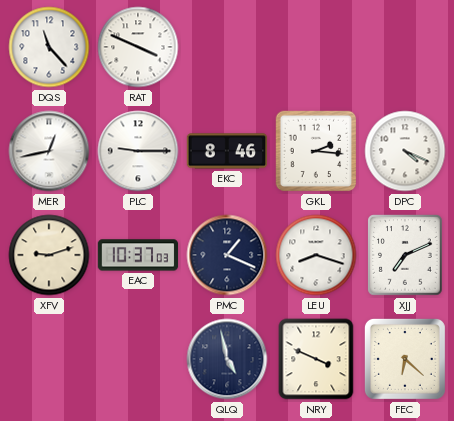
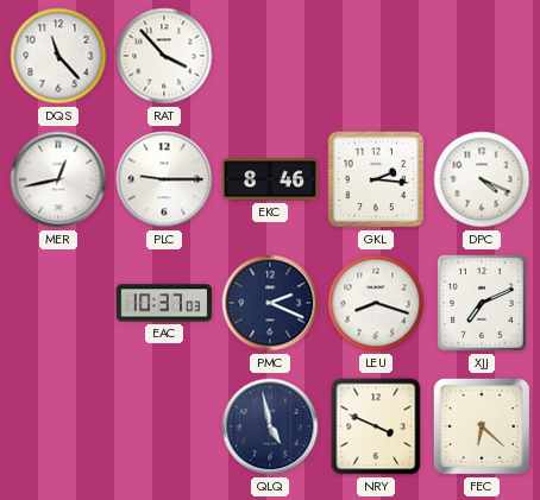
RAT: 3:49 -> 3:53 (164, 56)
XFV: 9:12 -> none (49, 255)
PMC: 1:19 -> 2:19 (270, 303)
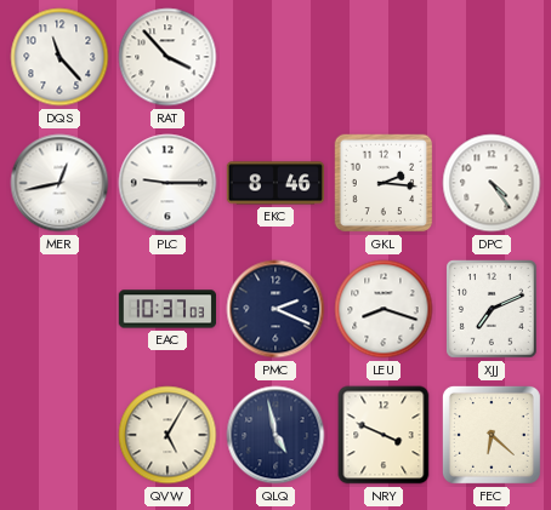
DPC: 4:19 -> 4:24 (492, 183)
QVW: none -> 5:05 (167, 435)
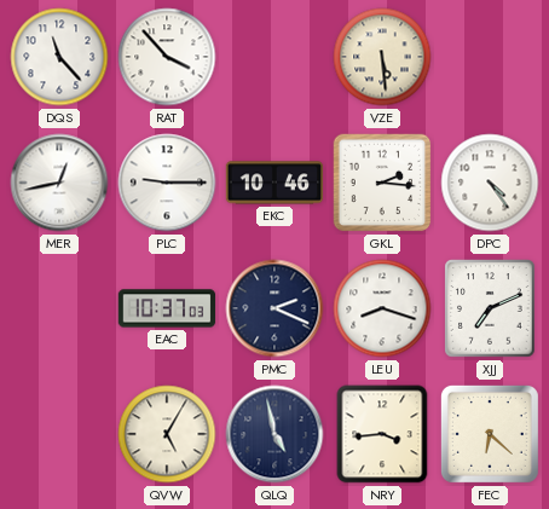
VZE: none -> 5:29 (382, 57)
EKC: 8:46 -> 10:46 (274, 183)
NRY: 3:49 -> 3:44 (382, 434)
